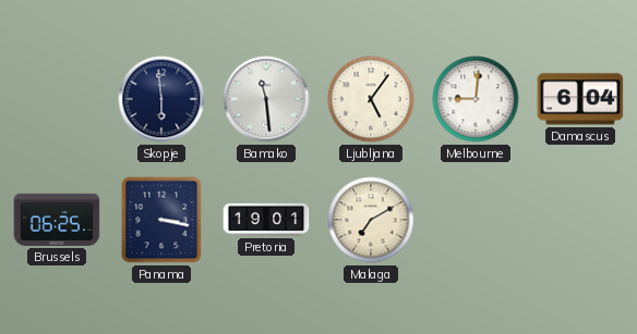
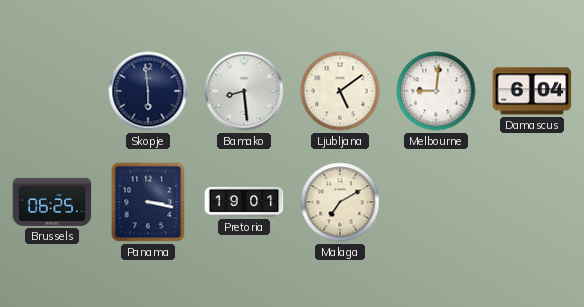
Bamako: 11:29 -> 8:29 (244, 91)
Ljubljana: 5:06 -> 5:09 (340, 91)
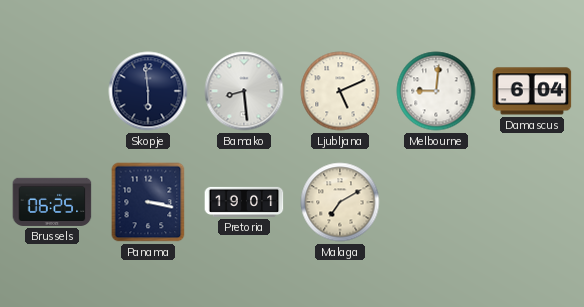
Ljubljana: 5:09 -> 5:11 (340, 91)
